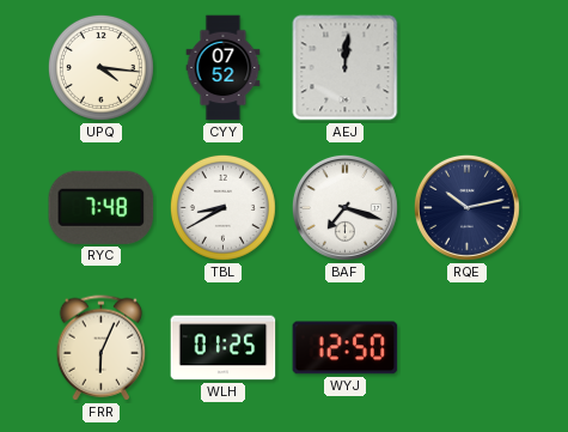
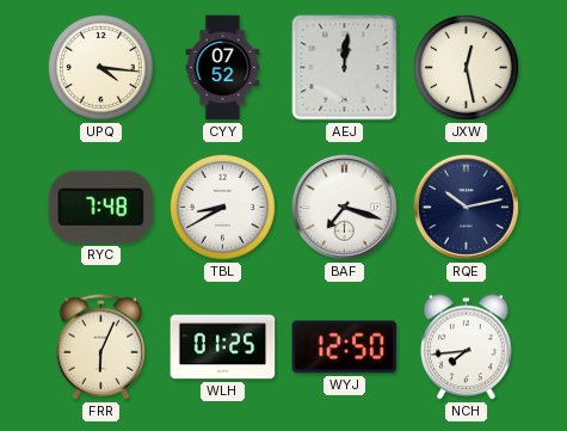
JXW: none -> 12:28 (466, 67)
NCH: none -> 7:44 (467, 347)
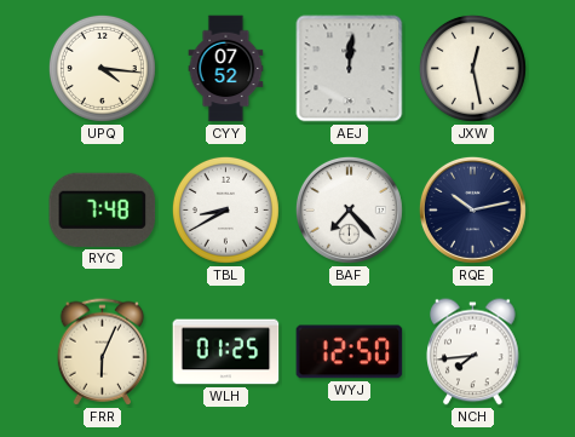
BAF: 7:18 -> 7:23 (349, 209)
